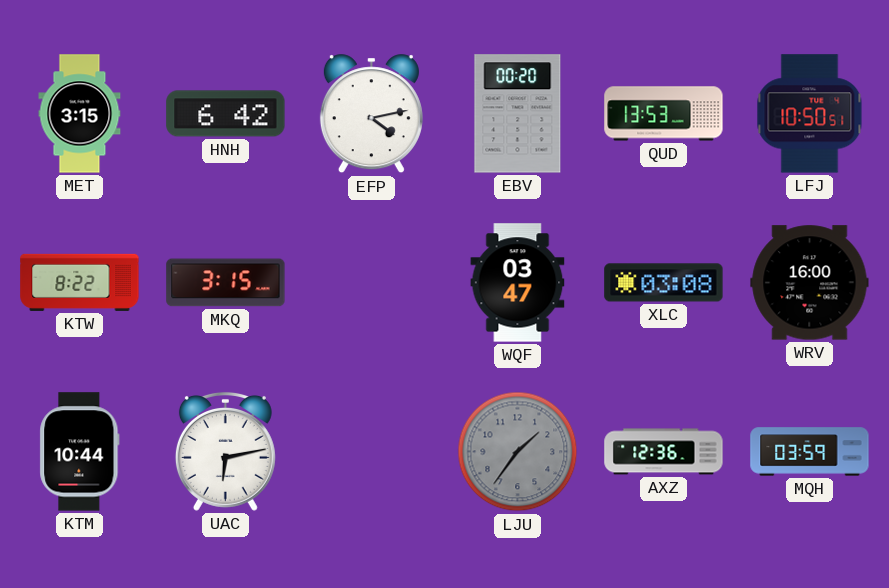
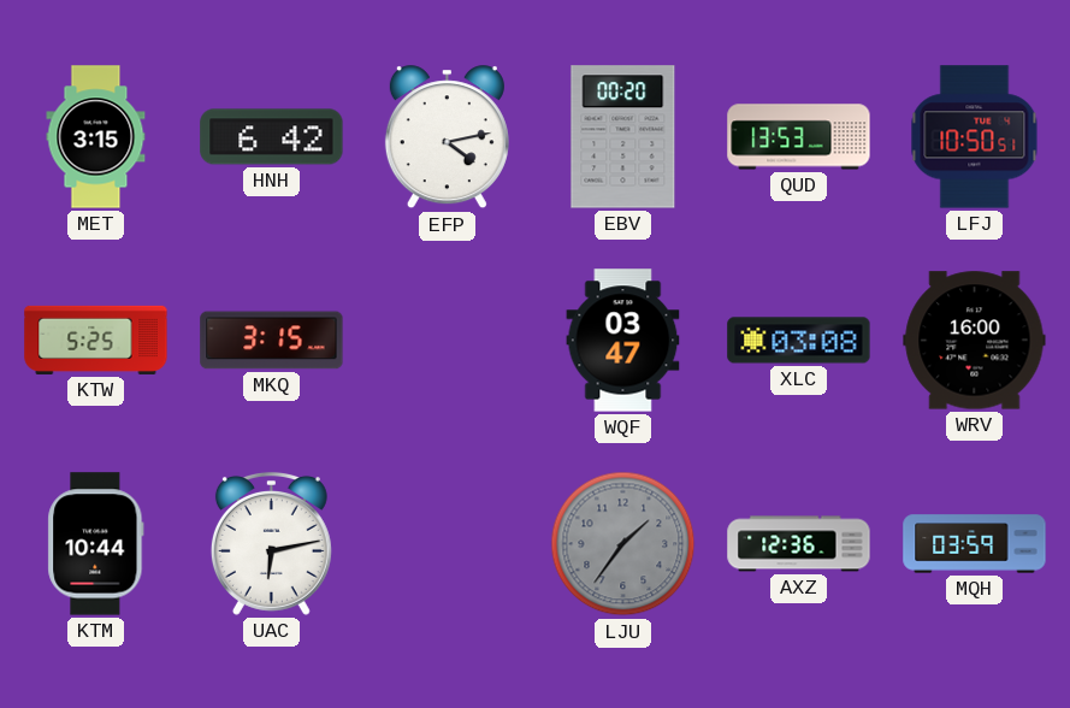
KTW: 8:22 -> 5:25 (96, 340)
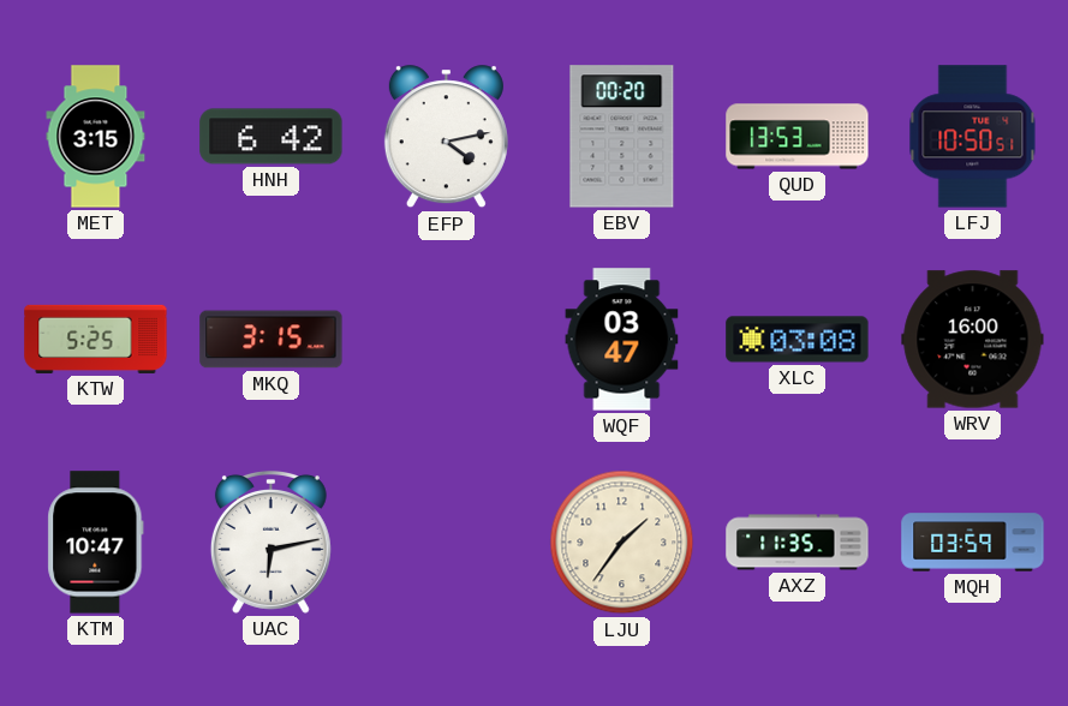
KTM: 10:44 -> 10:47 (96, 543)
LJU dial: grey -> cream (622, 543)
AXZ: 12:36 -> 11:35 (798, 543)
